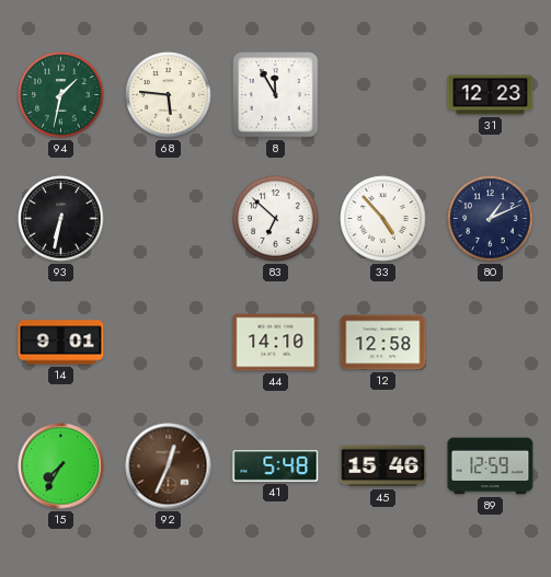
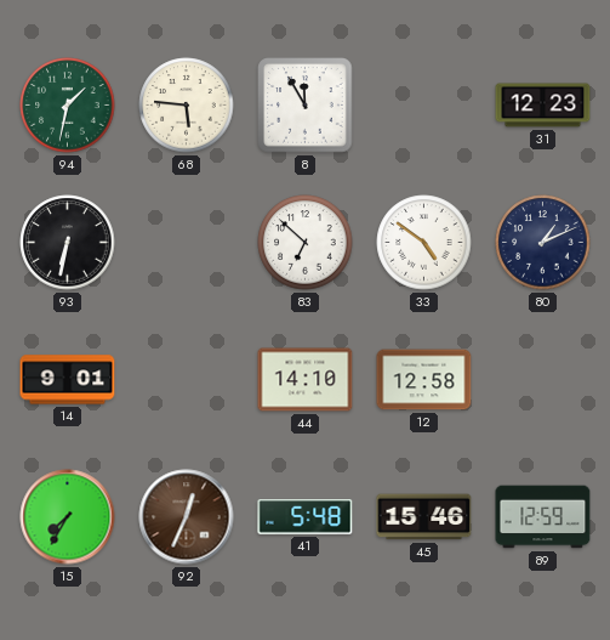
33: 4:53 -> 4:51 (424, 243)
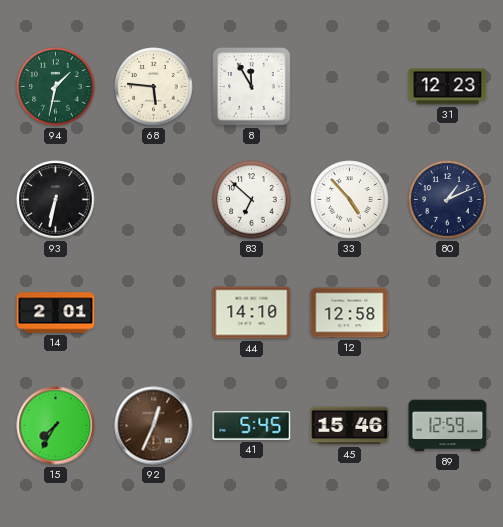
33: 4:51 -> 4:53 (350, 200)
14: 9:01 -> 2:01 (56, 313)
41: 5:48 -> 5:45 (252, 426)
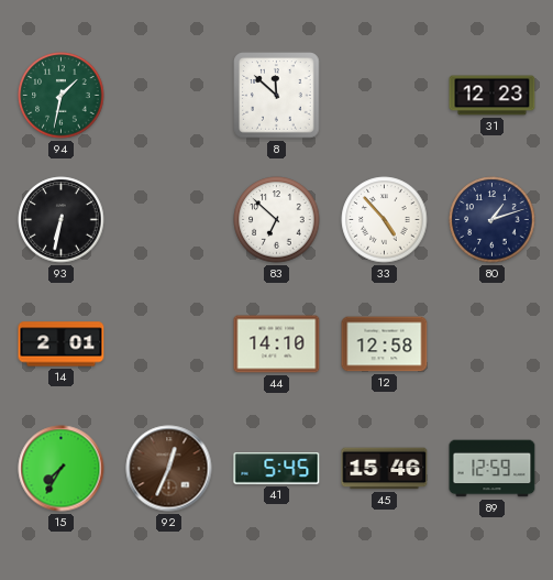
68: 5:46 -> none (154, 87)
8: 11:55 -> 11:52 (277, 96)
80: 1:11 -> 1:12 (493, 220)
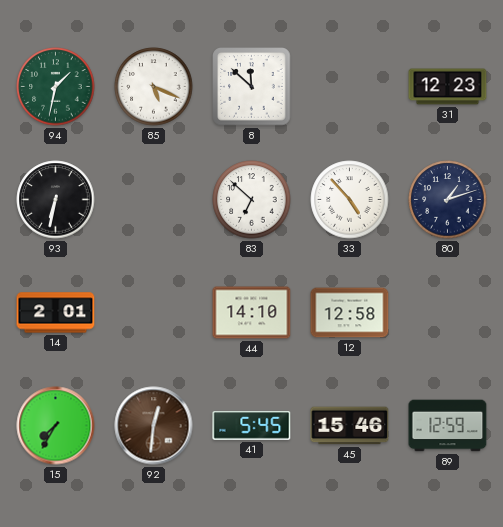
85: none -> 5:19 (154, 87)
92: 12:34 -> 12:31 (154, 426)
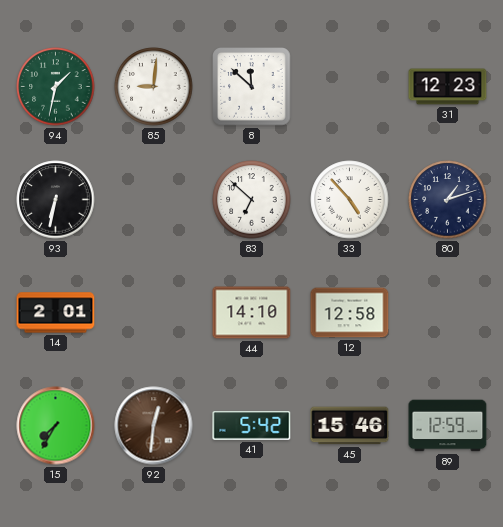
85: 5:19 -> 9:01 (154, 87)
41: 5:45 -> 5:42 (252, 426)
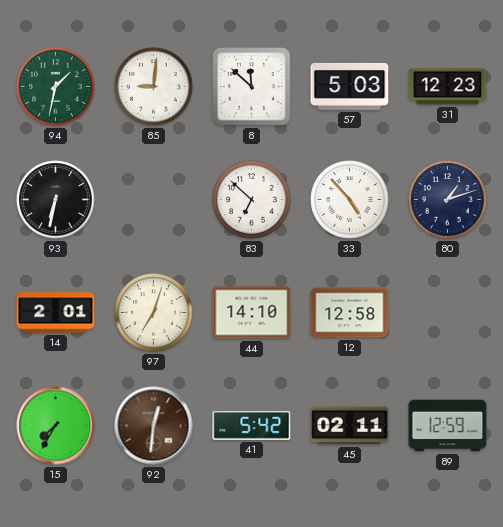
57: none -> 5:03 (350, 86)
97: none -> 7:03 (154, 313)
45: 15:46 -> 02:11 (350, 426)
